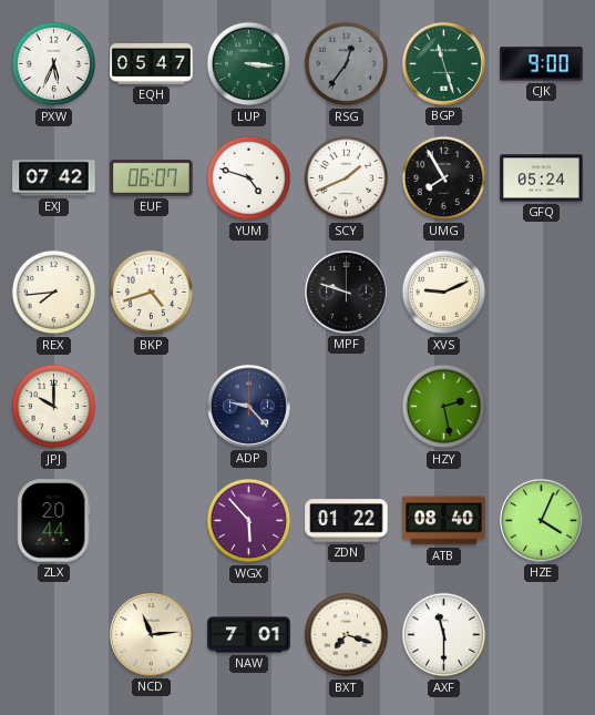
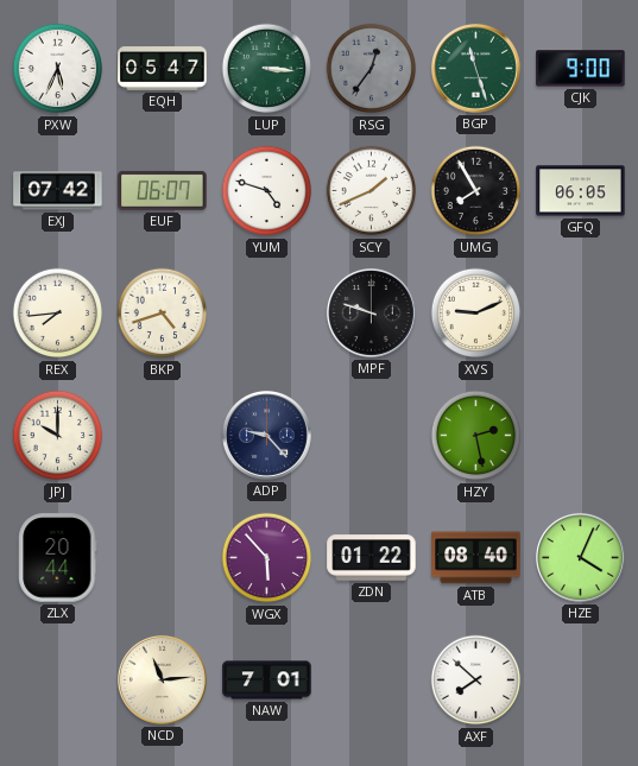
GFQ: 05:24 -> 06:05 (581, 191)
BXT: 7:18 -> none (347, 635)
AXF: 11:30 -> 7:52 (476, 680)
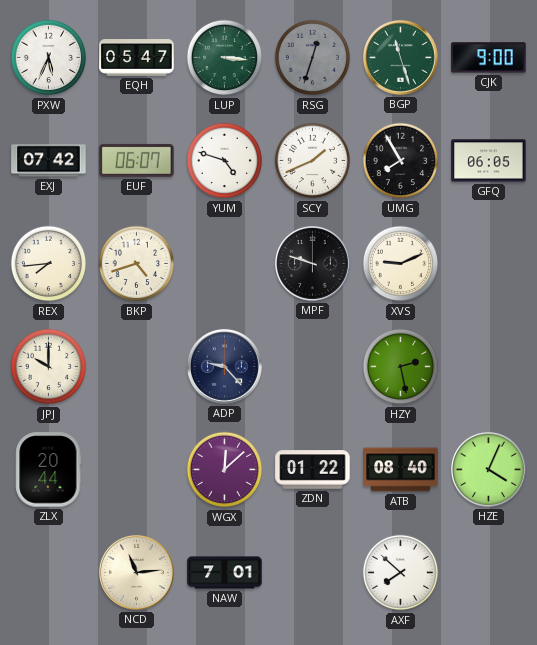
RSG: 12:36 -> 12:33 (313, 58)
WGX: 5:53 -> 12:08 (225, 470)
